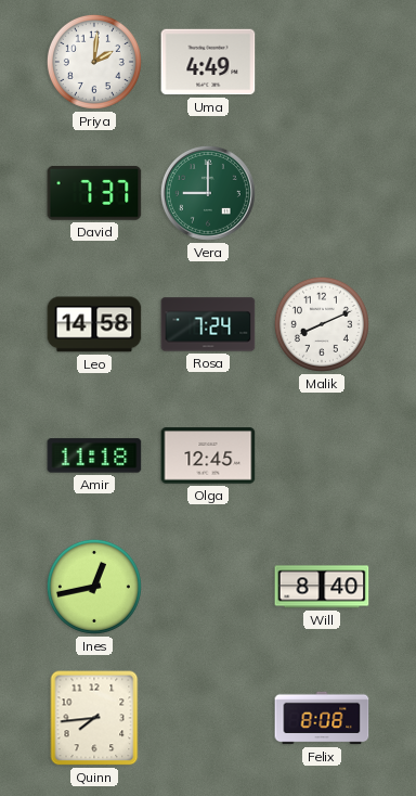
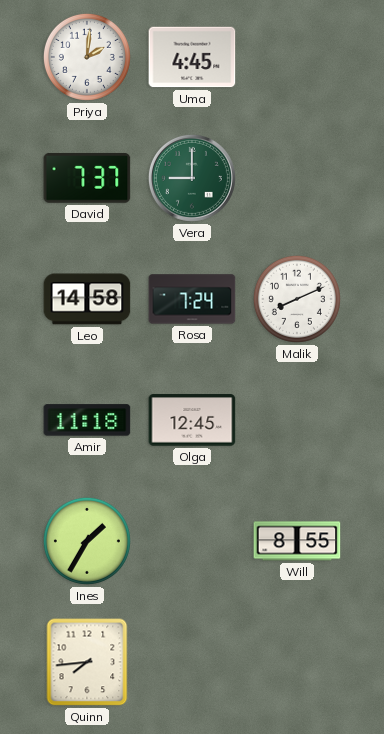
Uma: 4:49 -> 4:45 (192, 57)
Ines: 12:43 -> 1:35 (87, 541)
Will: 8:40 -> 8:55 (297, 541)
Felix: 8:08 -> none (322, 718)
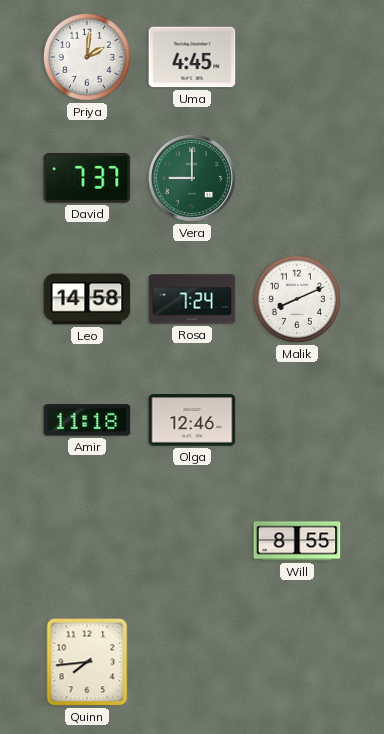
Olga: 12:45 -> 12:46 (192, 420)
Ines: 1:35 -> none (87, 541)
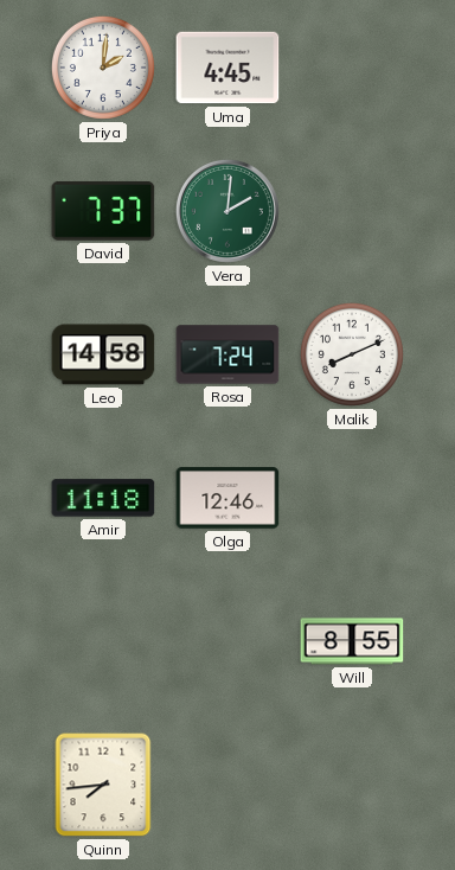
Vera: 9:00 -> 2:01 (227, 211)
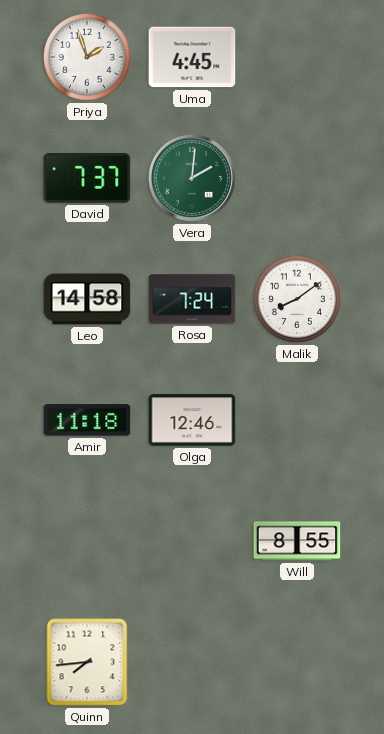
Priya: 2:01 -> 1:57 (87, 57)
Malik: 8:11 -> 8:09 (297, 299)
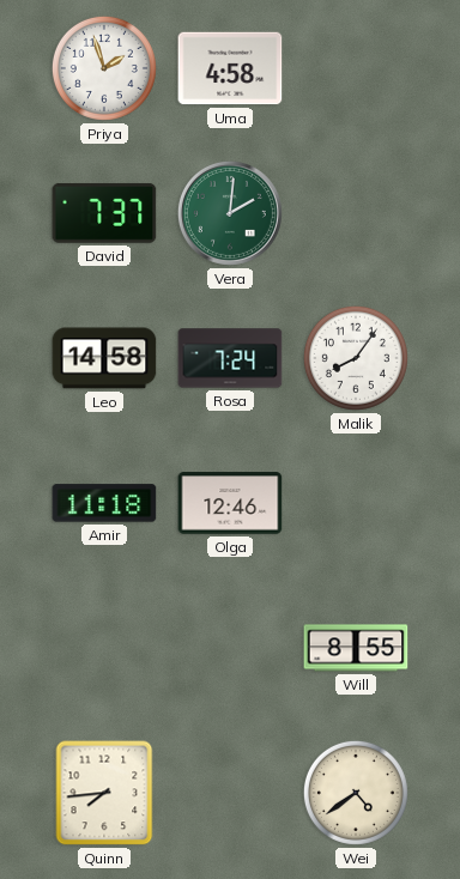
Uma: 4:45 -> 4:58 (230, 68)
Malik: 8:09 -> 8:06 (356, 358)
Wei: none -> 4:39 (356, 793)
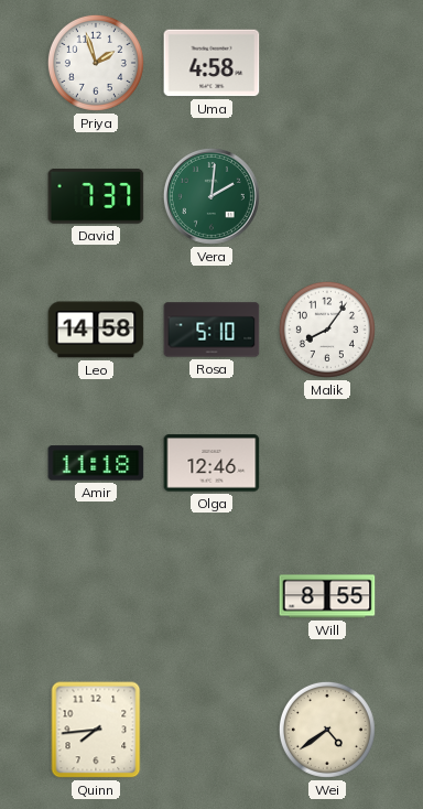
Rosa: 7:24 -> 5:10 (211, 330)
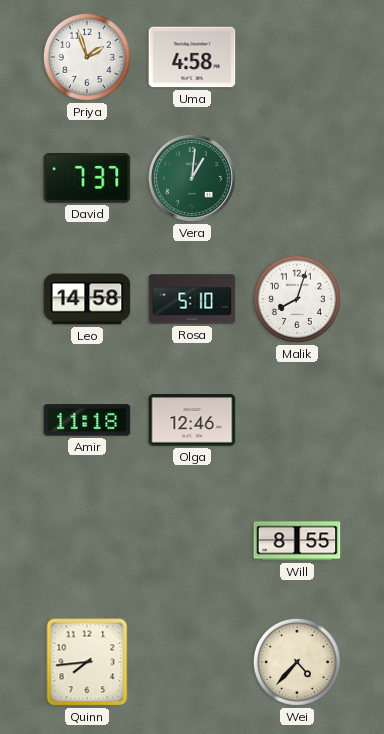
Vera: 2:01 -> 1:01 (192, 178)
Malik: 8:06 -> 8:03 (297, 299)
Wei: 4:39 -> 4:37 (297, 662)
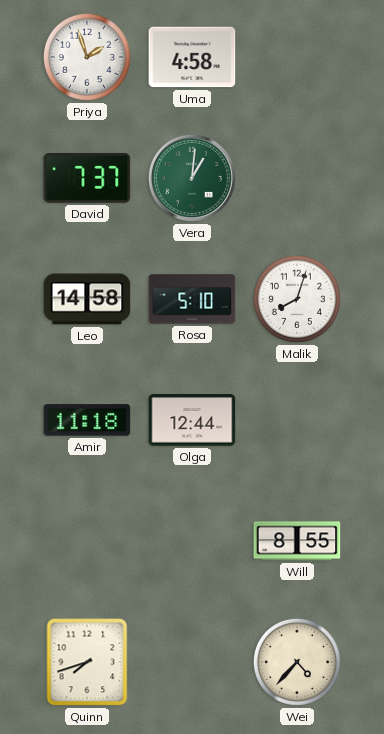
Olga: 12:46 -> 12:44 (192, 420)
Quinn: 7:44 -> 7:42 (87, 662)
